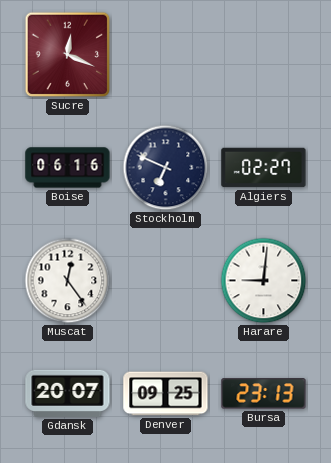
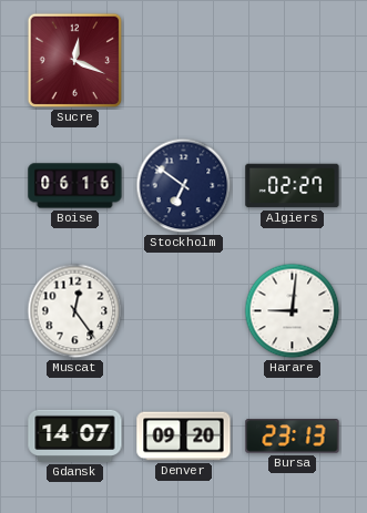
Stockholm: 6:49 -> 6:51 (184, 186)
Gdansk: 20:07 -> 14:07 (75, 435)
Denver: 09:25 -> 09:20 (184, 437)
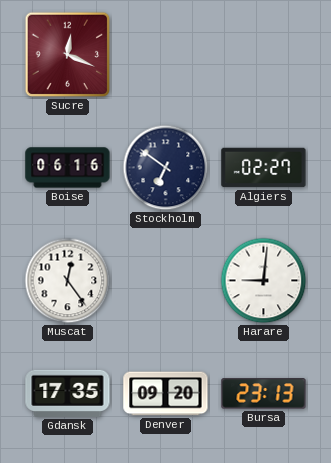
Gdansk: 14:07 -> 17:35 (68, 393)
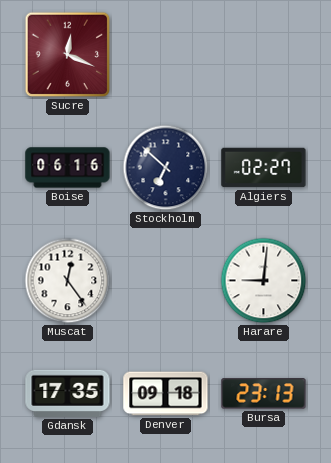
Stockholm: 6:51 -> 6:52 (166, 168)
Denver: 09:20 -> 09:18 (166, 394)
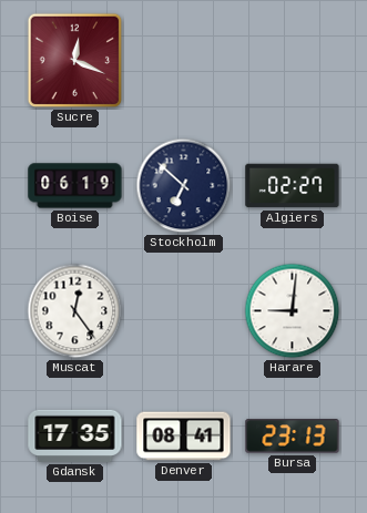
Boise: 06:16 -> 06:19 (75, 186)
Denver: 09:18 -> 08:41 (184, 437)
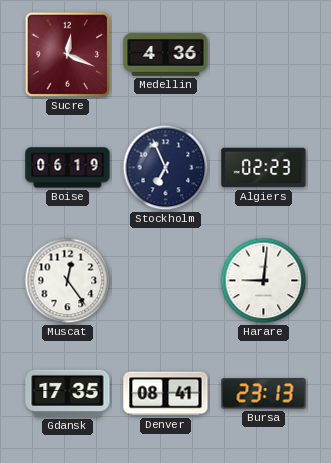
Medellin: none -> 4:36 (166, 54)
Stockholm: 6:52 -> 6:56 (166, 168)
Algiers: 02:27 -> 02:23 (264, 168)
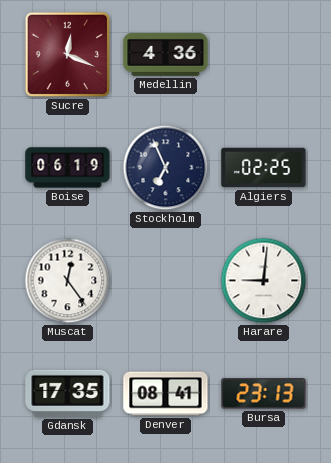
Algiers: 02:23 -> 02:25 (264, 168)
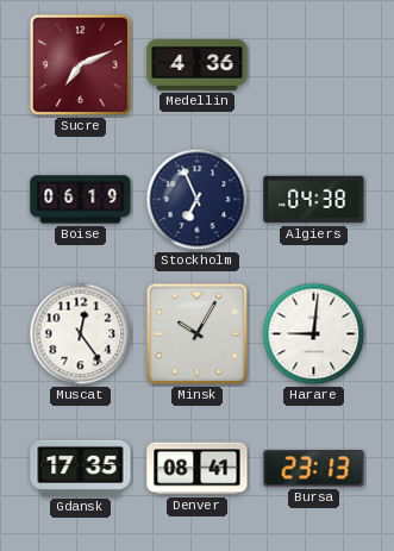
Sucre: 12:19 -> 7:11 (81, 65)
Algiers: 02:25 -> 04:38 (314, 200)
Minsk: none -> 10:05 (198, 334)
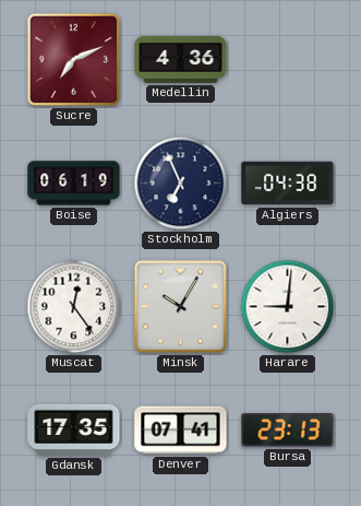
Denver: 08:41 -> 07:41 (181, 431)
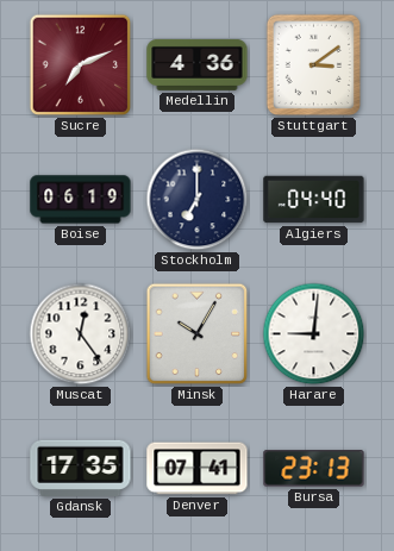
Stuttgart: none -> 3:09 (313, 65)
Stockholm: 6:56 -> 7:00 (198, 200)
Algiers: 04:38 -> 04:40 (314, 200)
